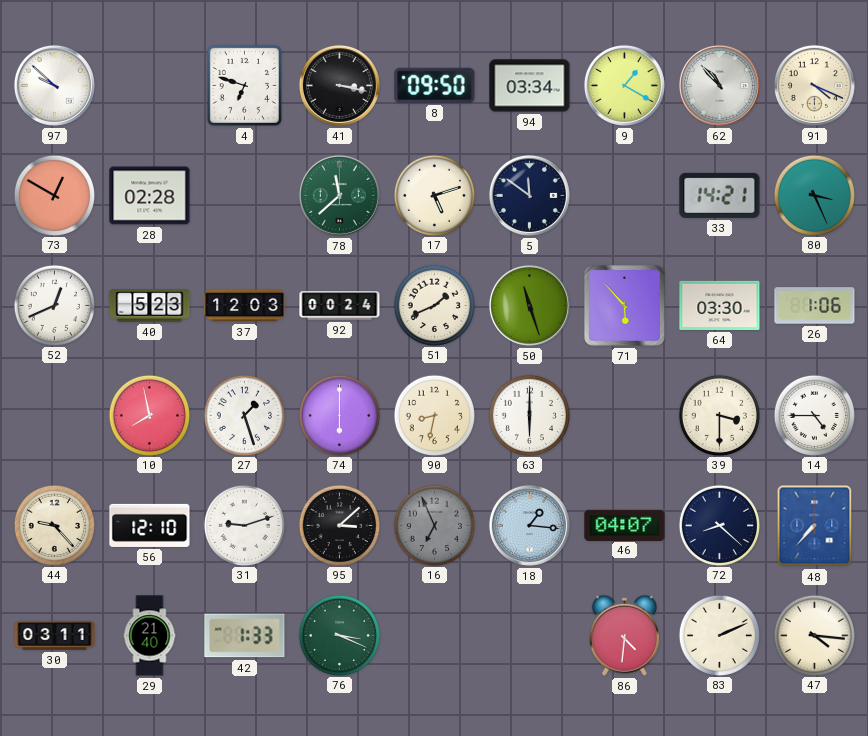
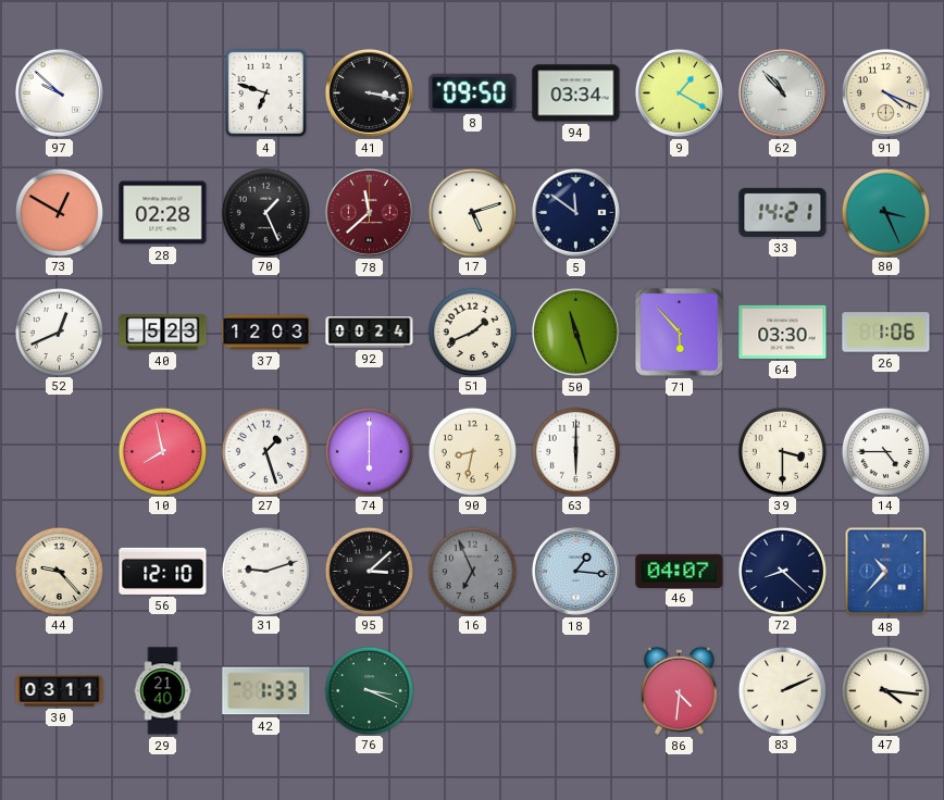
70: none -> 1:26 (265, 212)
78 dial: green -> burgundy (369, 212)
48: 7:37 -> 10:37 (886, 572)
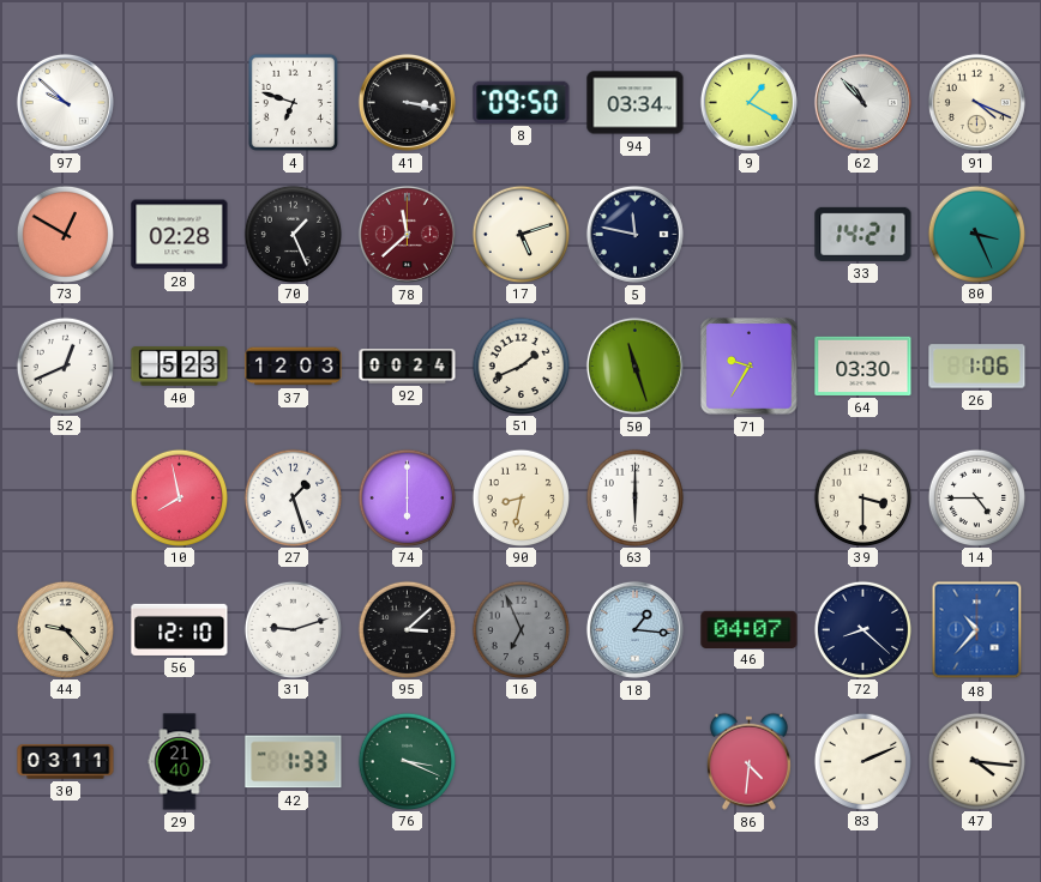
5: 11:51 -> 11:47 (634, 234)
71: 5:53 -> 9:35 (750, 367)
